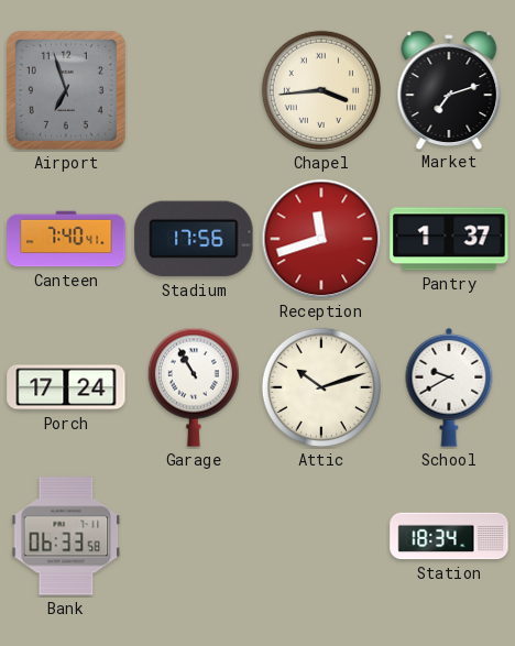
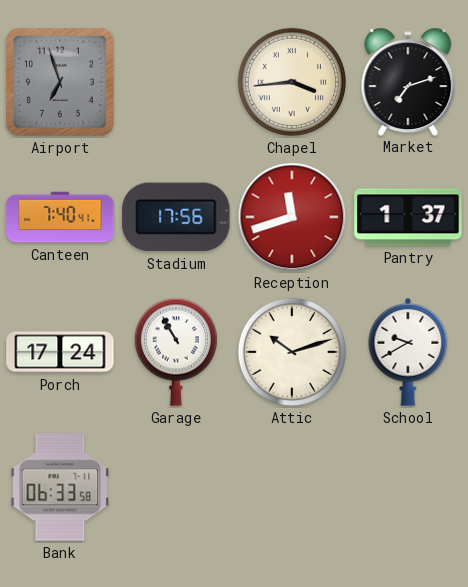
Station: 18:34 -> none (449, 536)
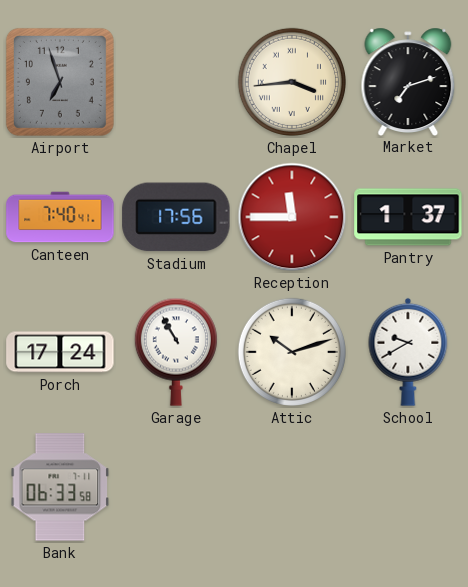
Reception: 11:42 -> 11:45 (292, 217)
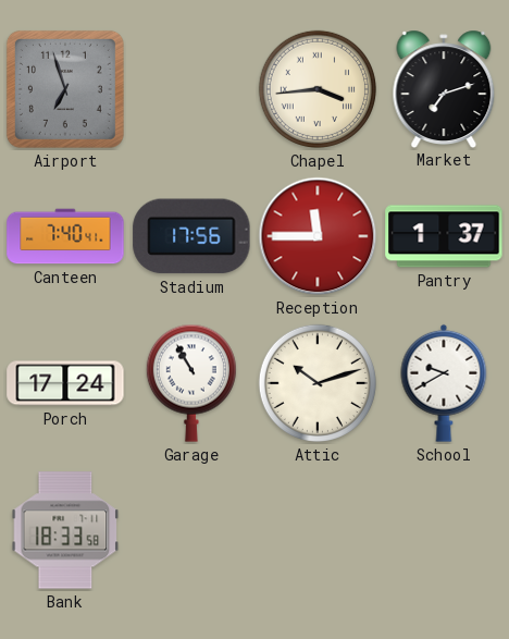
Bank: 06:33 -> 18:33 (65, 530)
